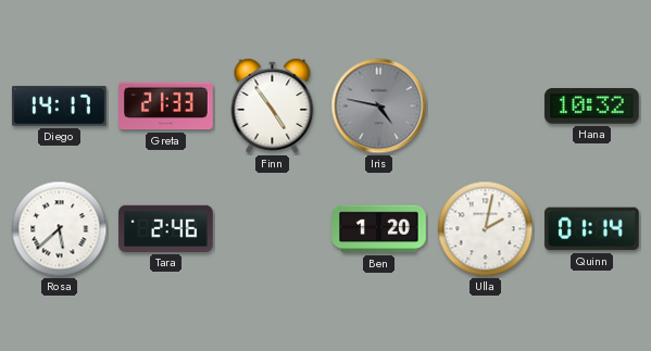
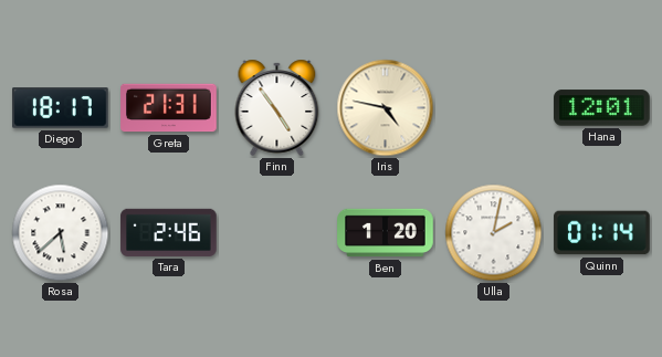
Diego: 14:17 -> 18:17 (61, 108)
Greta: 21:33 -> 21:31 (169, 108)
Iris dial: grey -> cream (386, 108)
Hana: 10:32 -> 12:01 (602, 108)
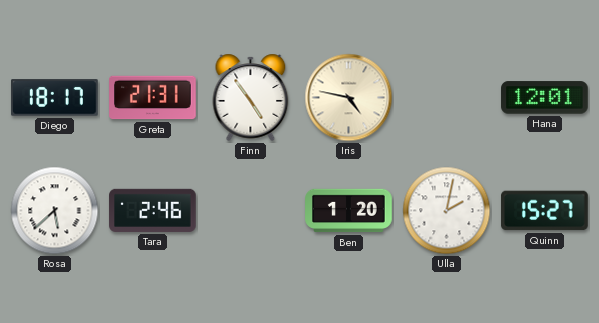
Quinn: 01:14 -> 15:27 (545, 211)
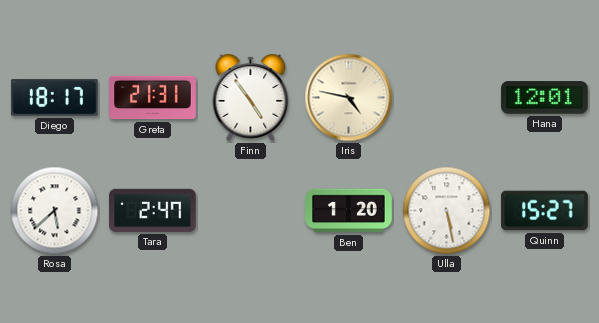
Tara: 2:46 -> 2:47 (153, 210)
Ulla: 2:02 -> 5:28 (447, 211)
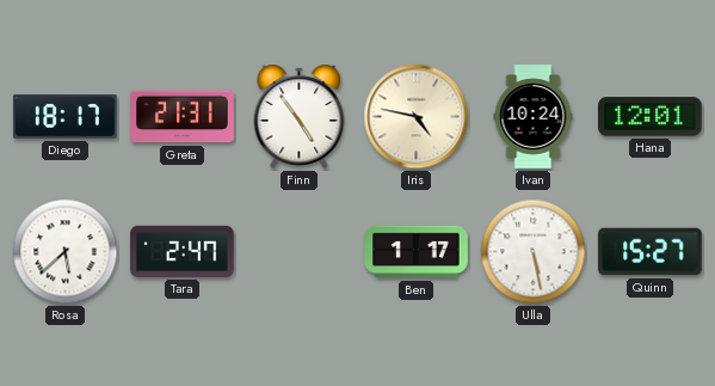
Ivan: none -> 10:24 (534, 117)
Ben: 1:20 -> 1:17 (417, 252)
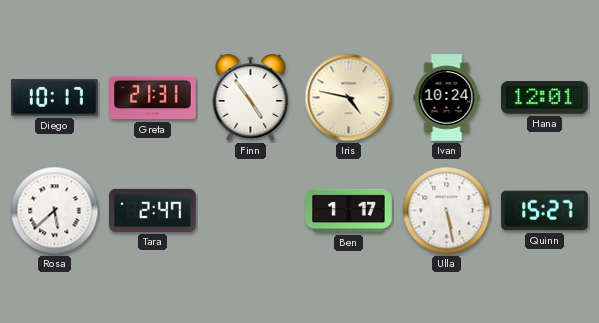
Diego: 18:17 -> 10:17 (55, 98)
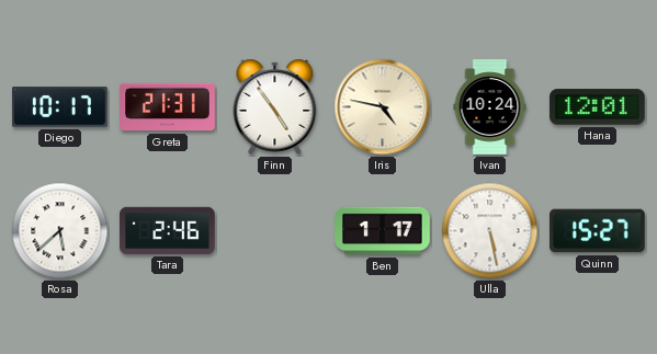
Tara: 2:47 -> 2:46 (168, 230)
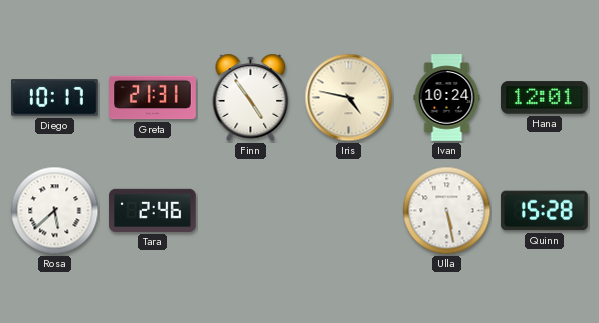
Ben: 1:17 -> none (383, 231)
Quinn: 15:27 -> 15:28 (545, 211)
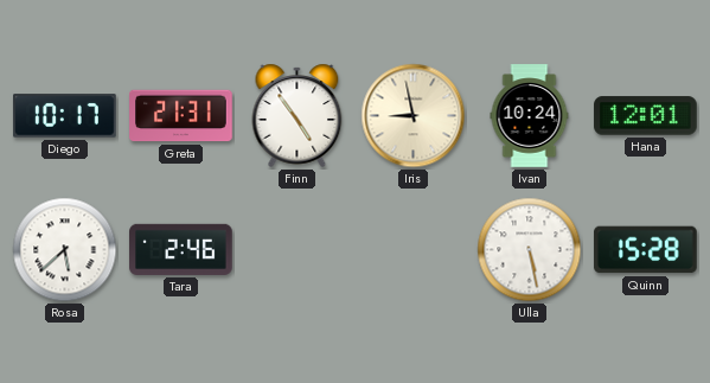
Iris: 4:47 -> 8:58 (414, 116)
